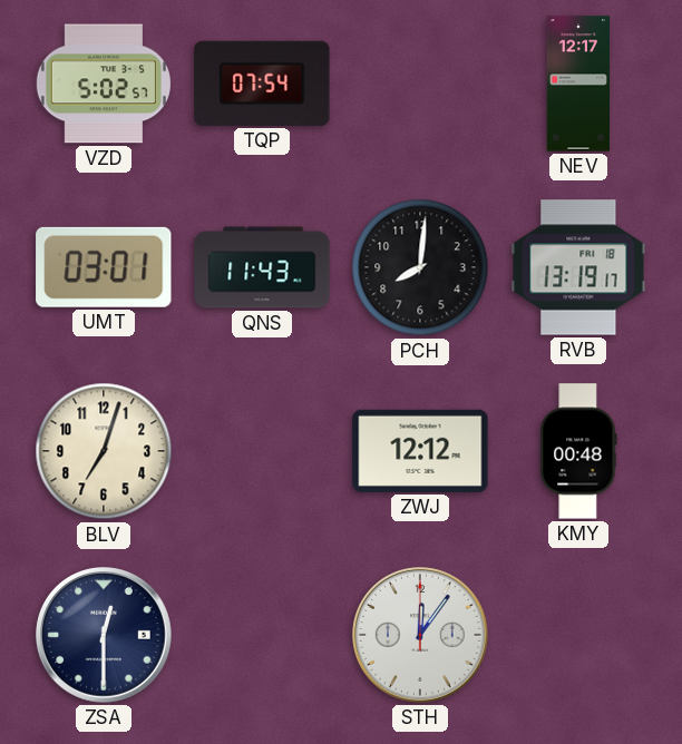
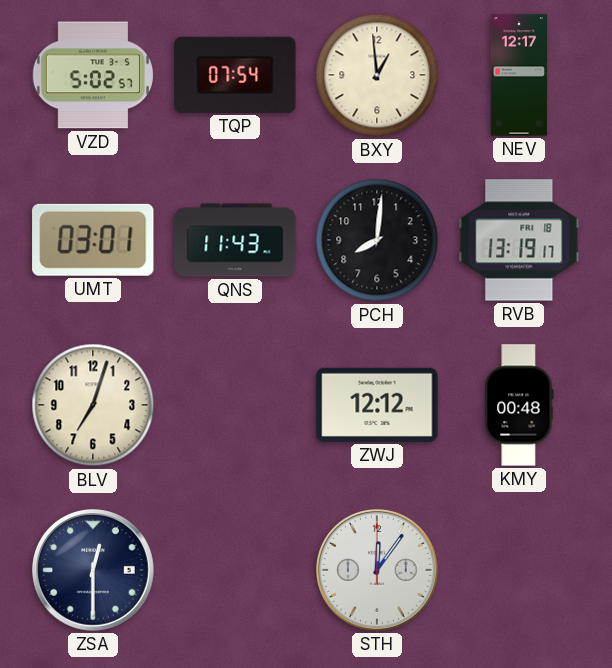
BXY: none -> 12:59 (377, 75)
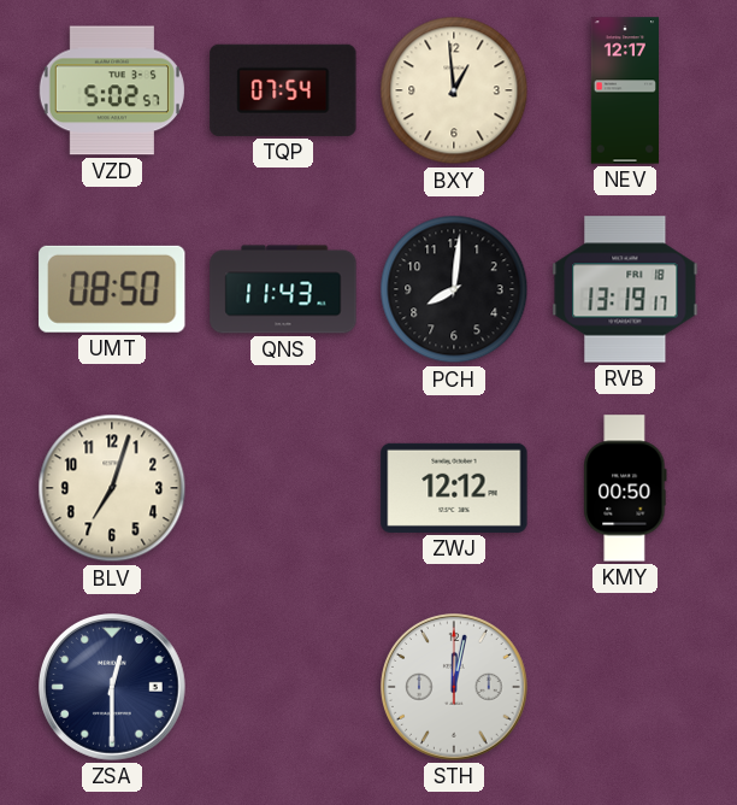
UMT: 03:01 -> 08:50 (112, 289)
KMY: 00:48 -> 00:50 (625, 488)
STH: 12:06 -> 12:02 (455, 688)
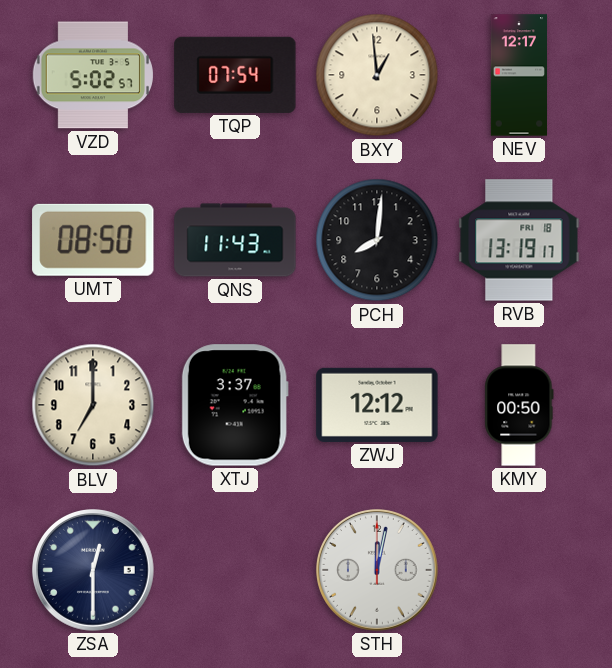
BLV: 7:03 -> 7:00 (93, 405)
XTJ: none -> 3:37 (235, 405)
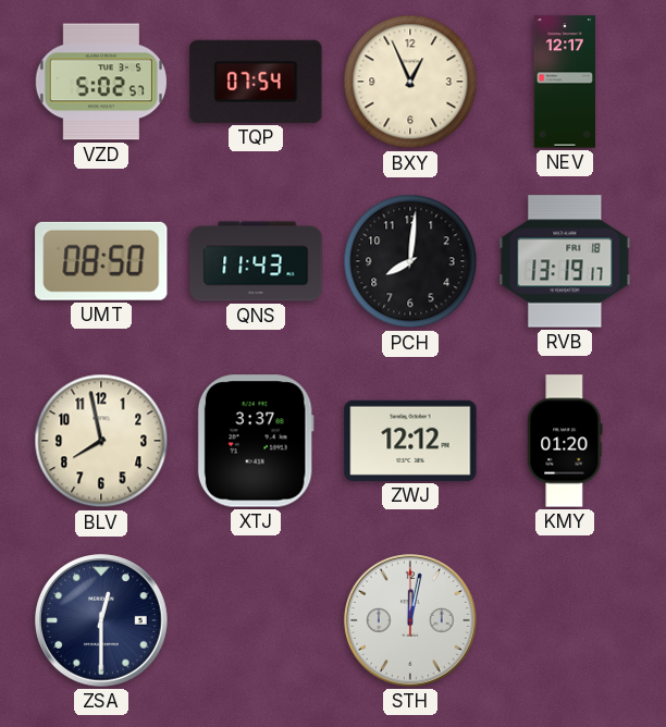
BXY: 12:59 -> 12:56 (410, 82)
BLV: 7:00 -> 7:58 (101, 441)
KMY: 00:50 -> 01:20 (565, 441)
